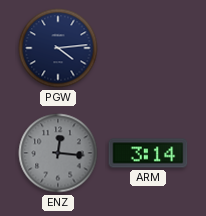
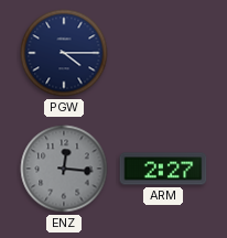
PGW: 4:14 -> 4:15 (64, 53)
ARM: 3:14 -> 2:27 (163, 169)
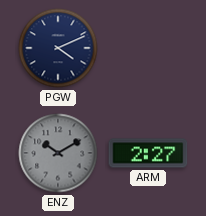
PGW: 4:15 -> 4:11 (58, 48)
ENZ: 12:16 -> 10:10 (58, 153)
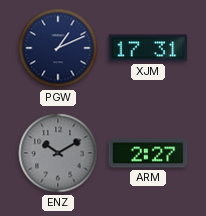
PGW: 4:11 -> 1:11 (58, 48)
XJM: none -> 17:31 (148, 48)
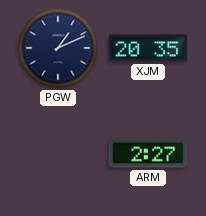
XJM: 17:31 -> 20:35 (148, 48)
ENZ: 10:10 -> none (58, 153)
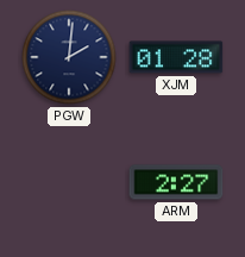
PGW: 1:11 -> 2:01 (69, 57)
XJM: 20:35 -> 01:28 (176, 57)
